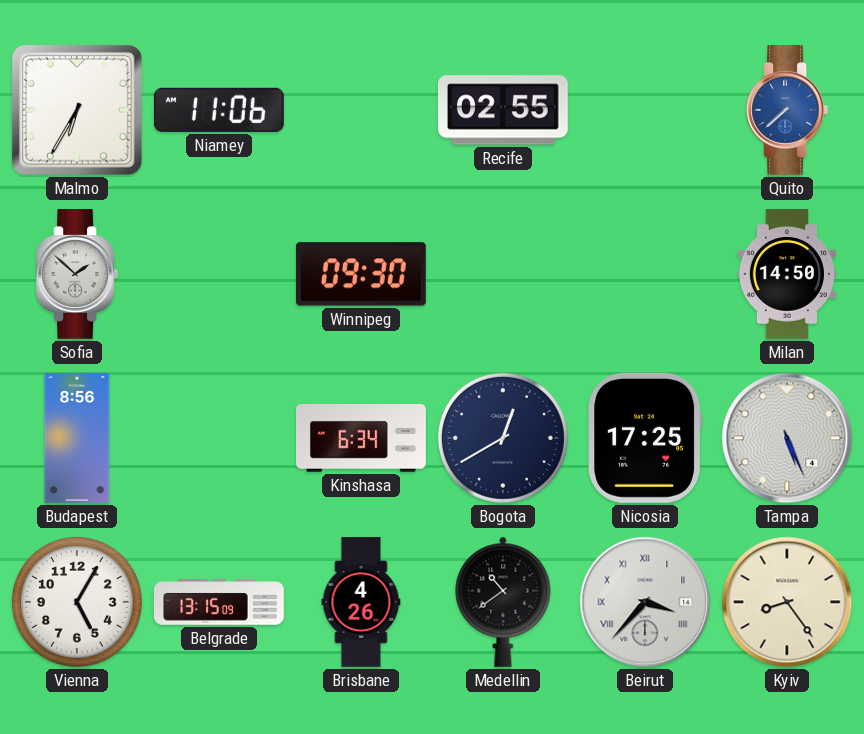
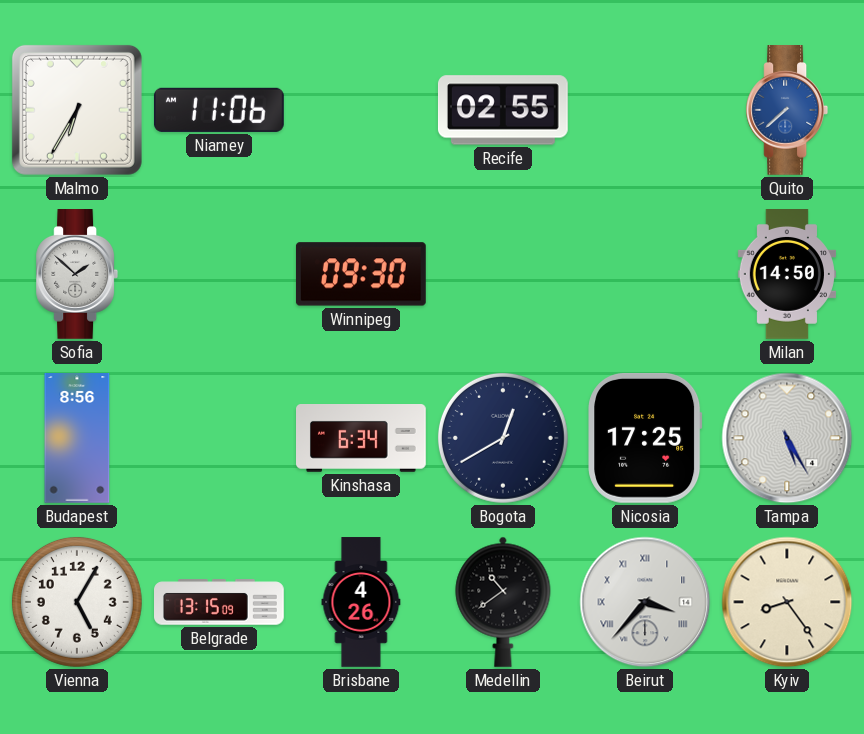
Tampa: 5:26 -> 5:25 (787, 438)
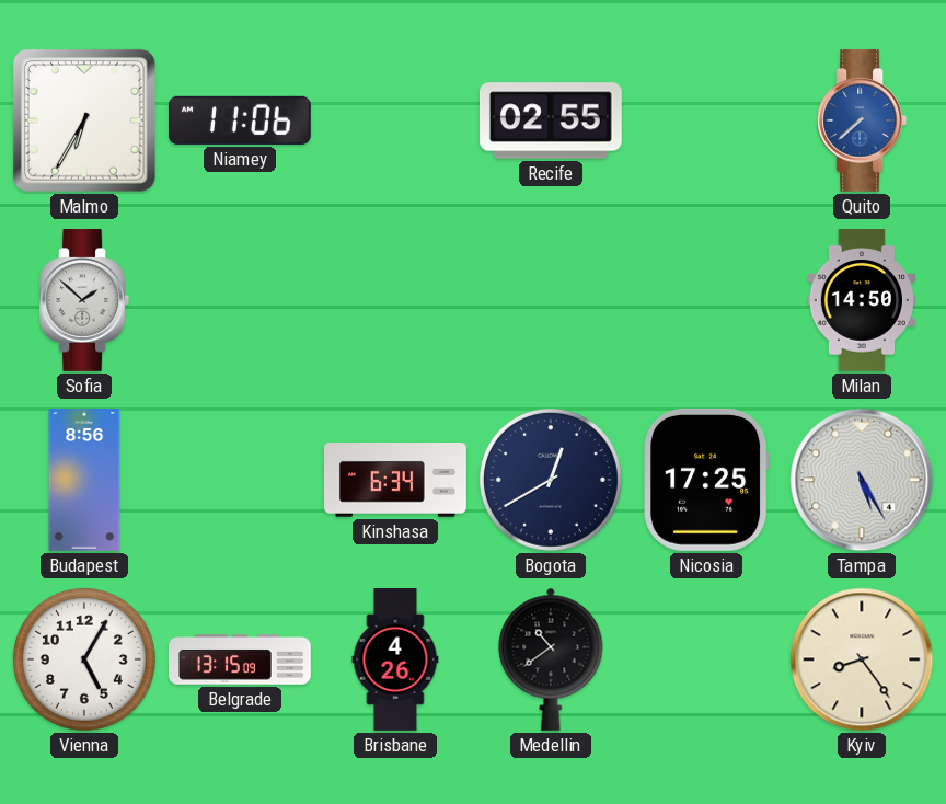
Winnipeg: 09:30 -> none (361, 274)
Beirut: 3:37 -> none (645, 602)
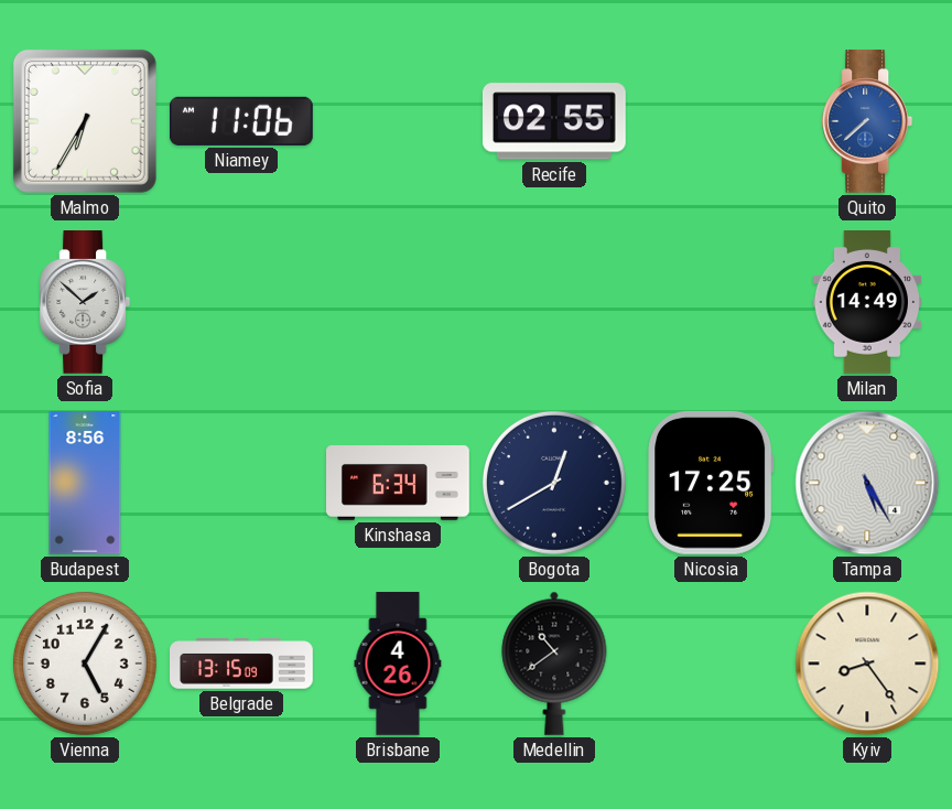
Milan: 14:50 -> 14:49 (866, 303)
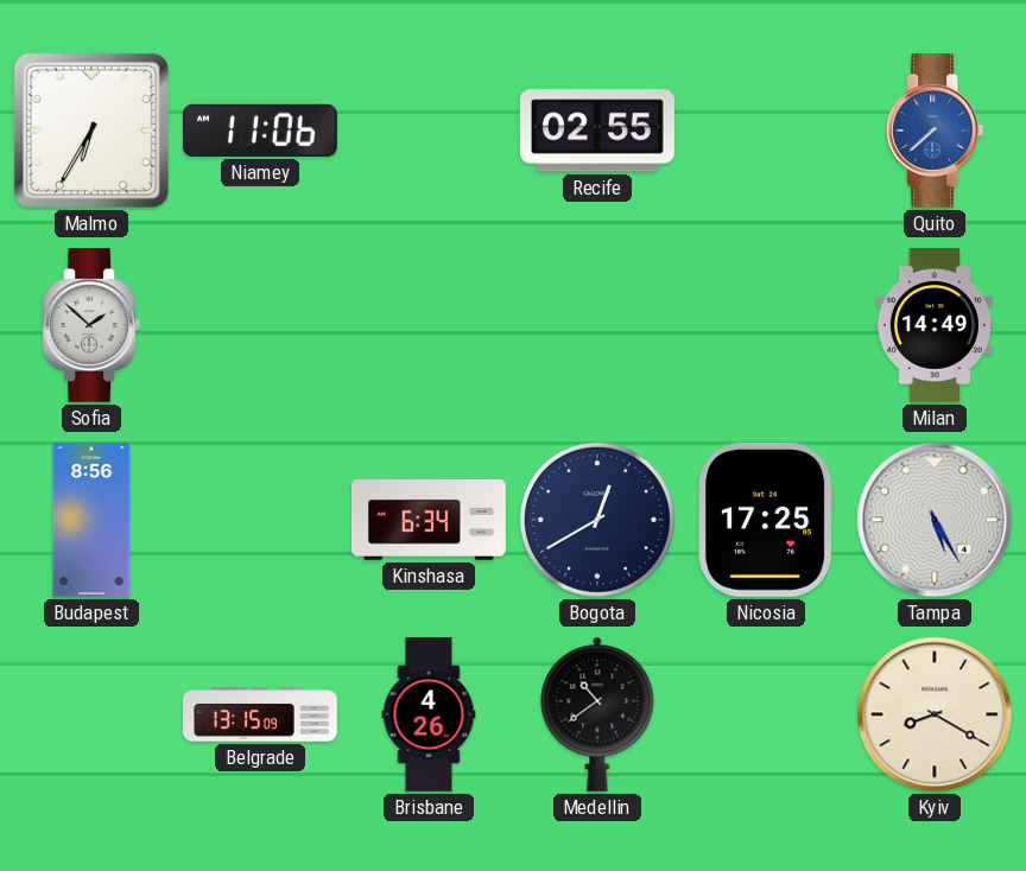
Vienna: 5:05 -> none (85, 664)
Kyiv: 8:24 -> 8:20 (935, 714)
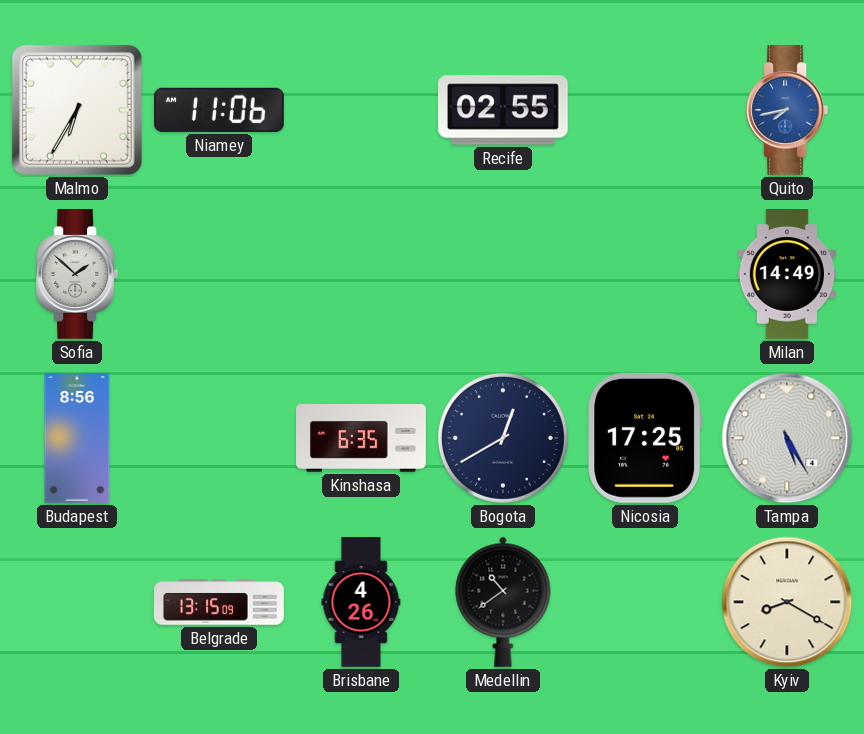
Quito: 7:38 -> 7:43 (787, 111)
Kinshasa: 6:34 -> 6:35 (362, 439)
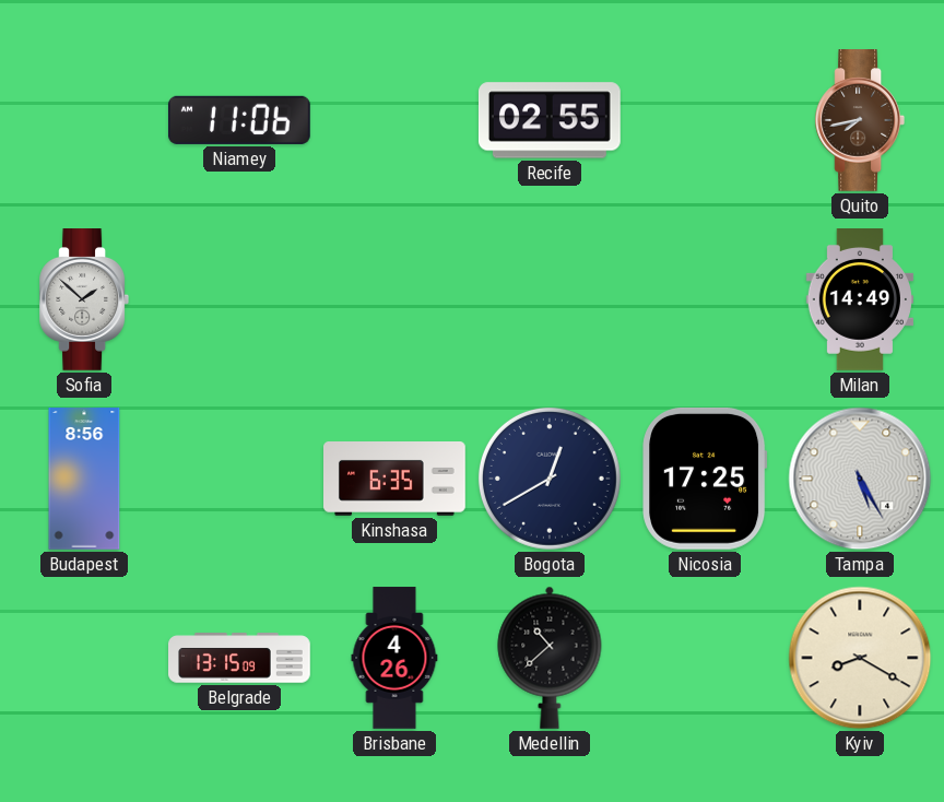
Malmo: 6:35 -> none (77, 110)
Quito dial: blue -> brown (860, 121)
Medellin: 10:39 -> 10:38 (550, 658)
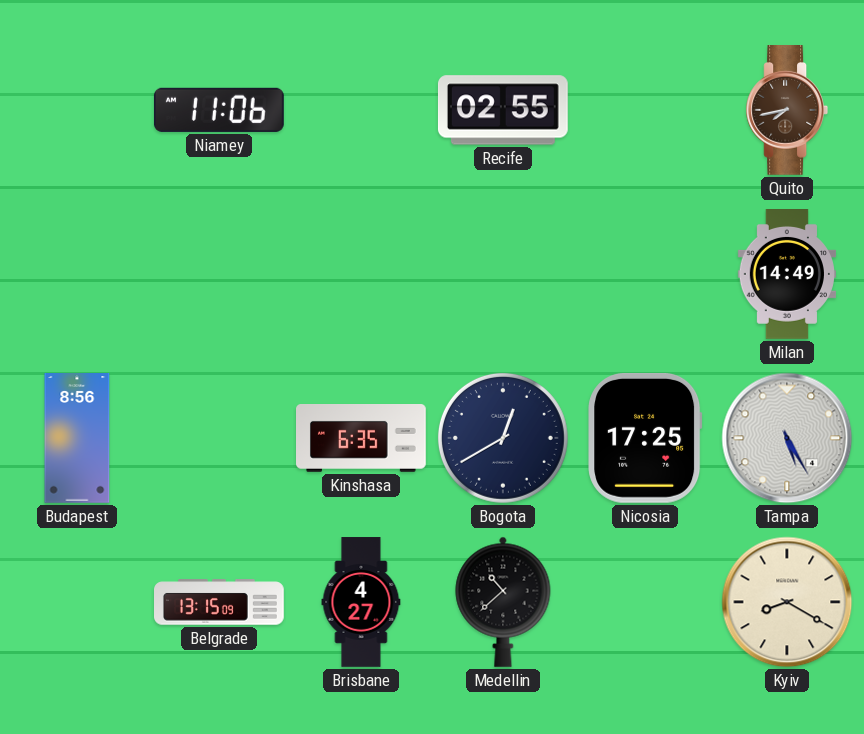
Sofia: 1:52 -> none (84, 300)
Brisbane: 4:26 -> 4:27 (361, 602)
